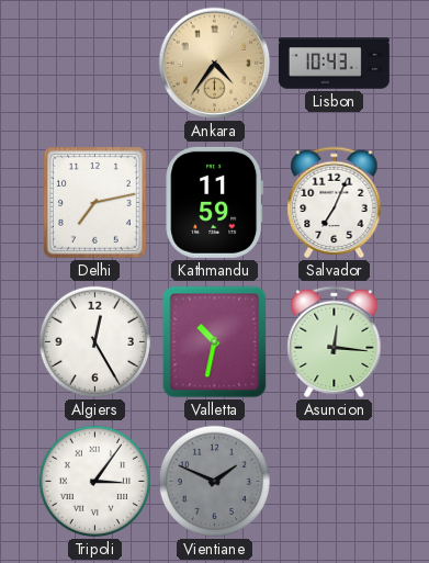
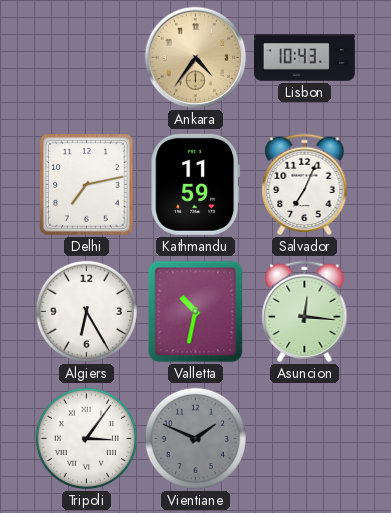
Algiers: 12:25 -> 6:25 (86, 311)
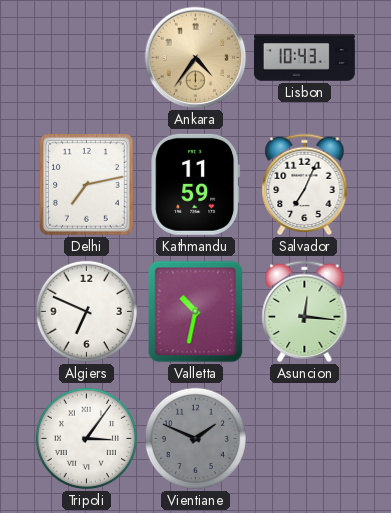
Algiers: 6:25 -> 6:49 (86, 311)
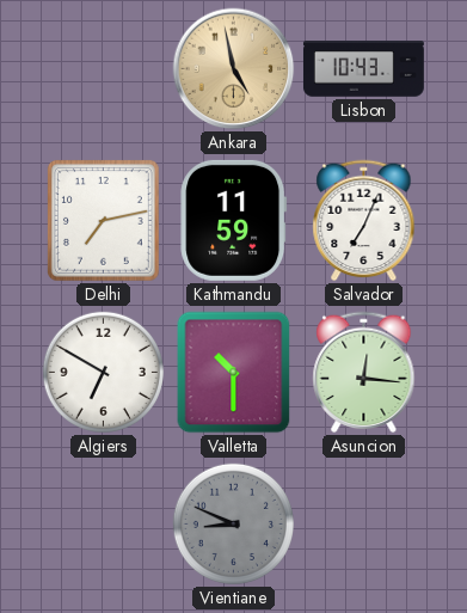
Ankara: 4:36 -> 4:58 (234, 69)
Algiers: 6:49 -> 6:50 (103, 372)
Valletta: 10:32 -> 10:30 (234, 373)
Tripoli: 3:06 -> none (86, 438)
Vientiane: 1:49 -> 8:49 (233, 523)
